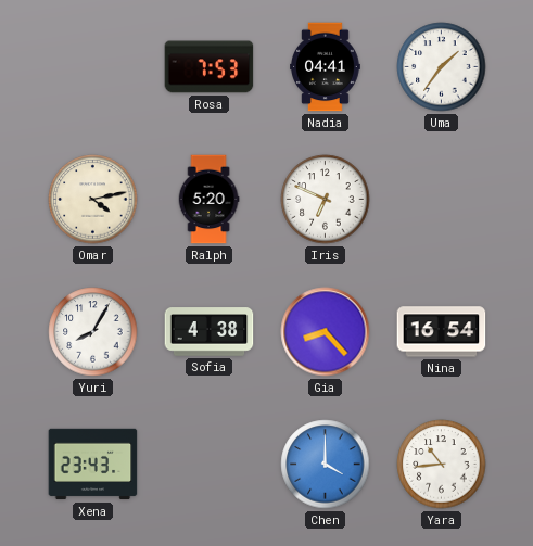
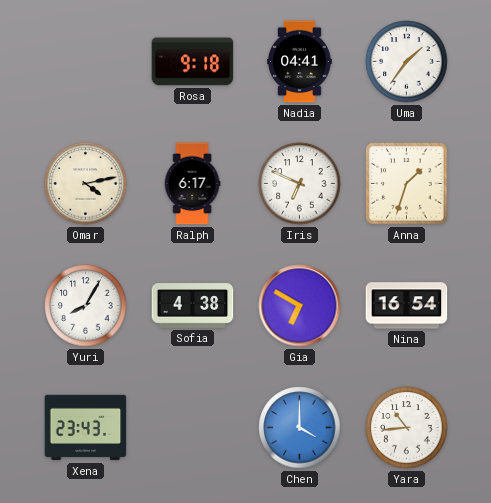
Rosa: 7:53 -> 9:18 (193, 62)
Ralph: 5:20 -> 6:17 (192, 184)
Anna: none -> 1:33 (407, 184)
Gia: 8:23 -> 6:50 (300, 306)
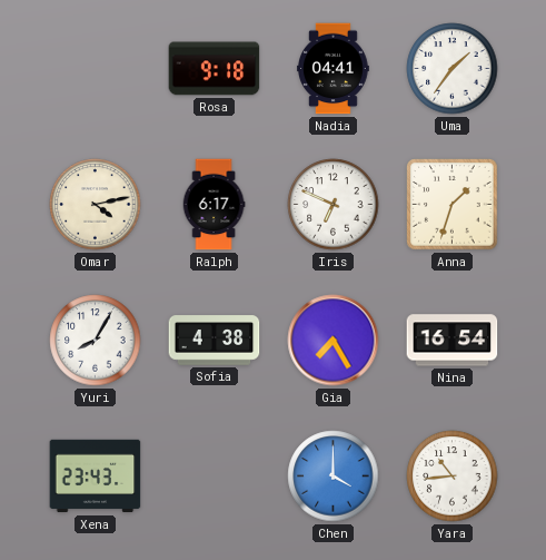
Gia: 6:50 -> 7:25 (334, 341)
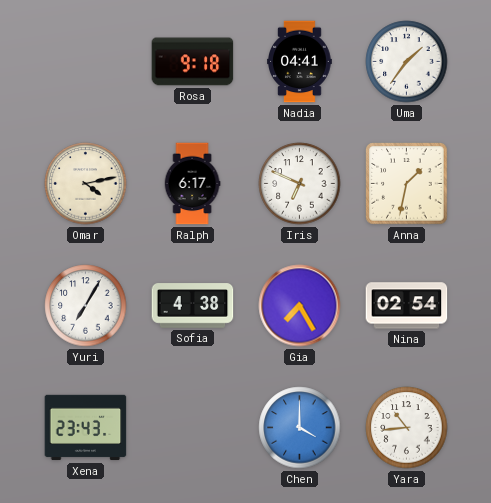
Anna: 1:33 -> 1:32 (407, 184)
Yuri: 8:05 -> 7:05 (86, 306)
Nina: 16:54 -> 02:54 (407, 306)
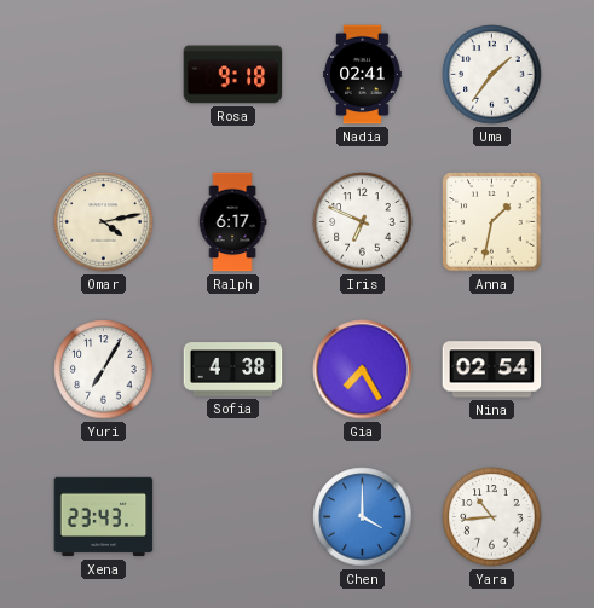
Nadia: 04:41 -> 02:41 (363, 75)
